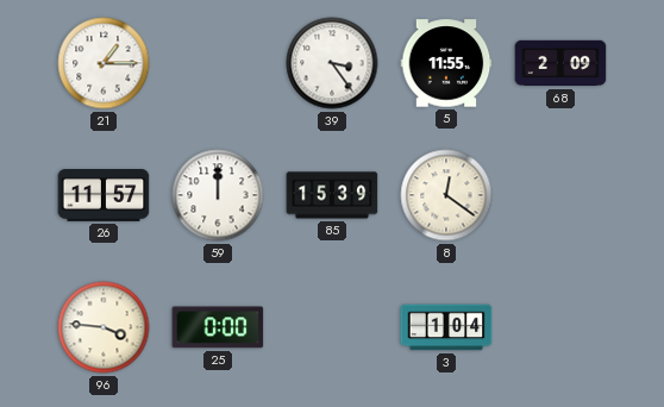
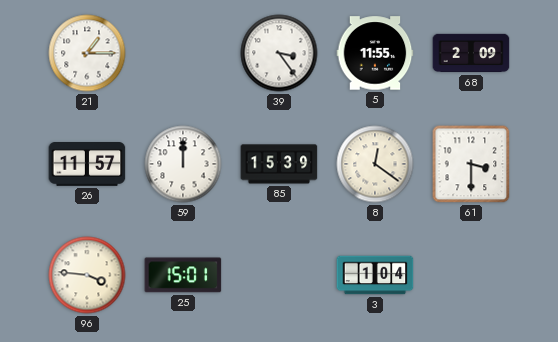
61: none -> 3:30 (471, 164)
25: 0:00 -> 15:01 (183, 275)
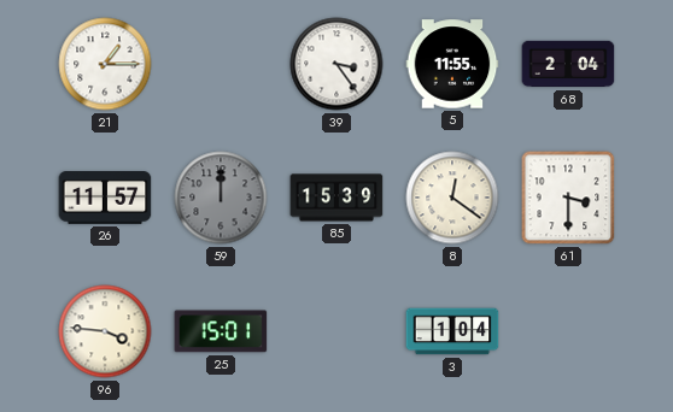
68: 2:09 -> 2:04 (568, 64)
59 dial: white -> grey (221, 198)
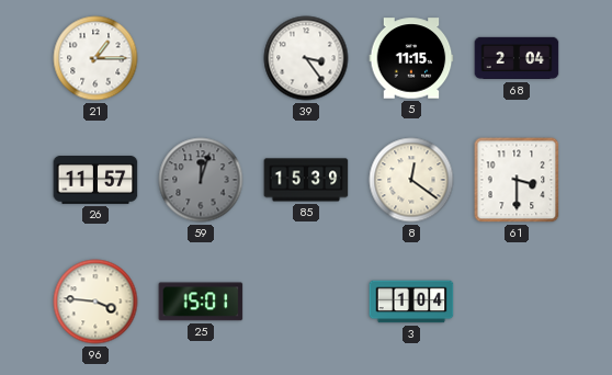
5: 11:55 -> 11:15 (411, 58)
59: 12:00 -> 12:03 (201, 180)
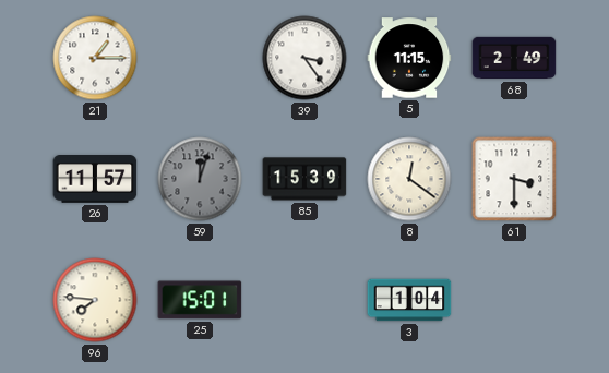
68: 2:04 -> 2:49 (514, 58)
96: 3:46 -> 7:46 (95, 300)
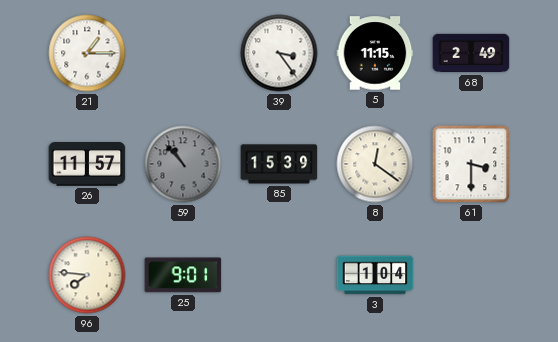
59: 12:03 -> 10:53 (183, 164)
25: 15:01 -> 9:01 (183, 275)
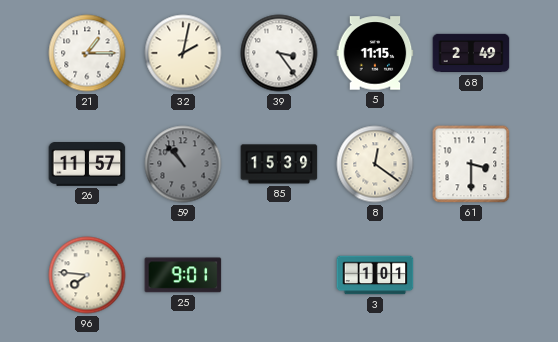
32: none -> 2:02 (183, 53)
3: 1:04 -> 1:01 (375, 275)
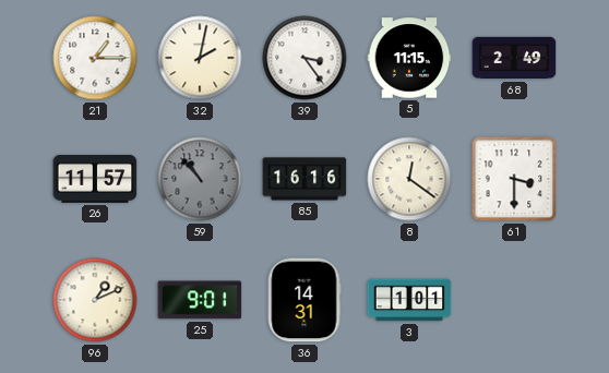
85: 15:39 -> 16:16 (304, 179)
96: 7:46 -> 1:11 (95, 300)
36: none -> 14:31 (304, 300)
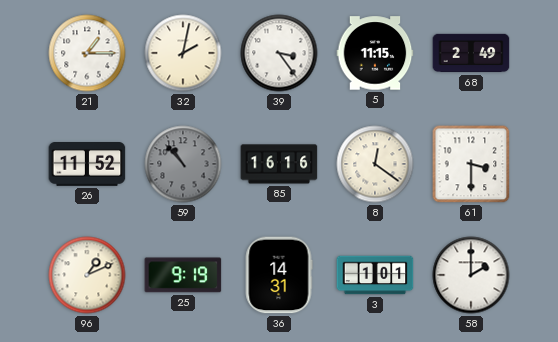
26: 11:57 -> 11:52 (87, 165)
25: 9:01 -> 9:19 (183, 275)
58: none -> 2:00 (471, 275)
